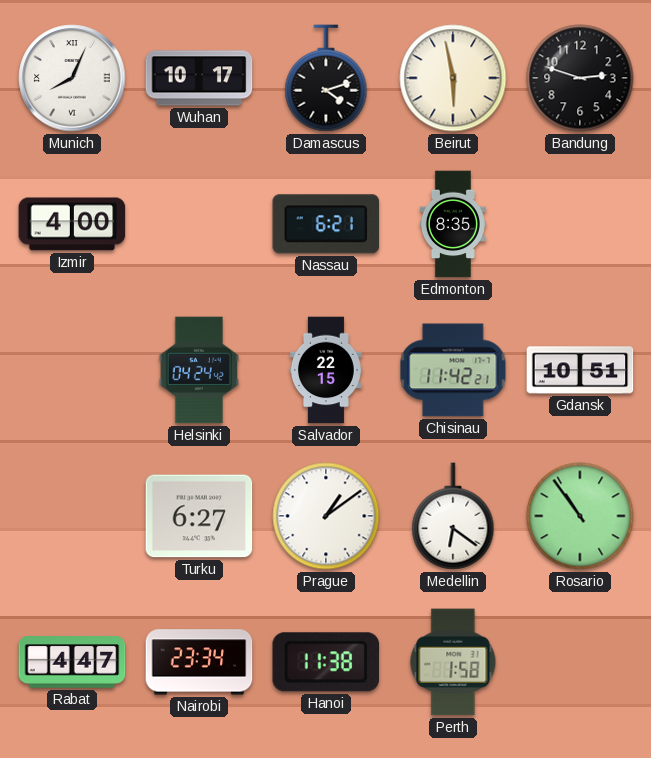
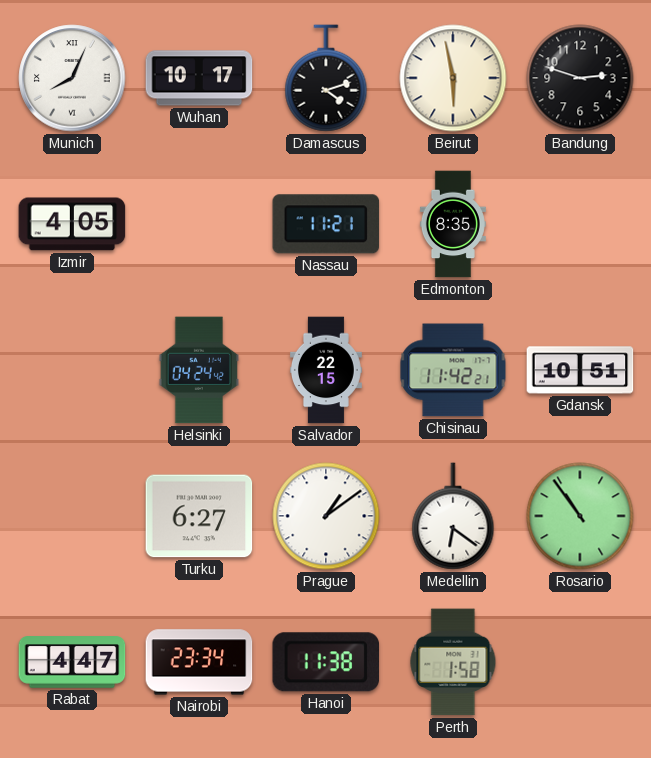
Izmir: 4:00 -> 4:05 (72, 224)
Nassau: 6:21 -> 11:21 (326, 224)
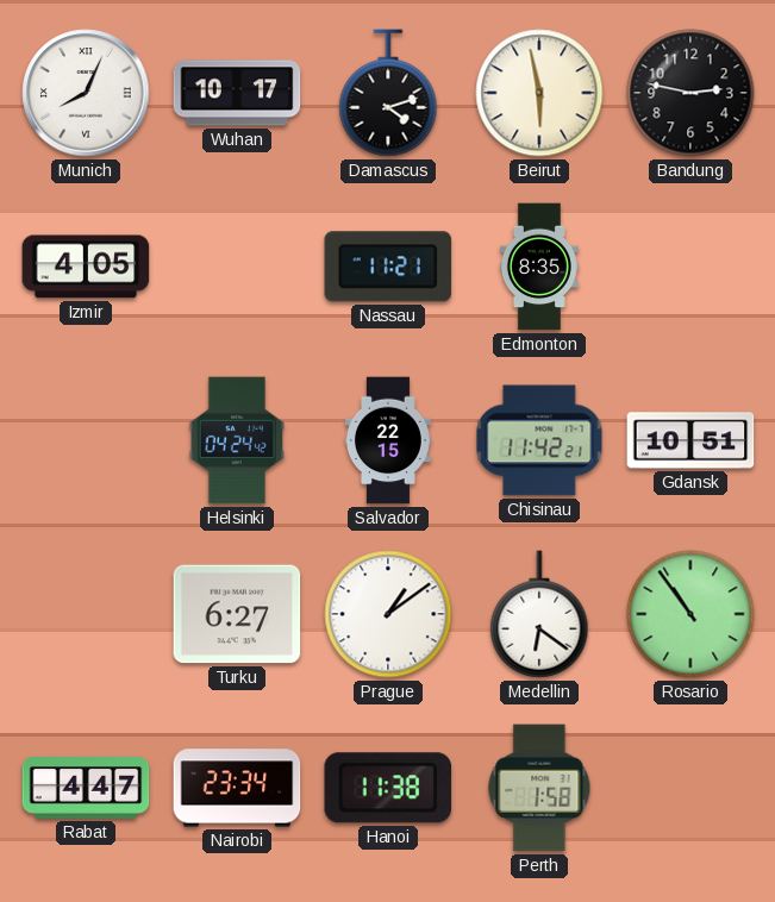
Bandung: 2:48 -> 2:47 (690, 93)
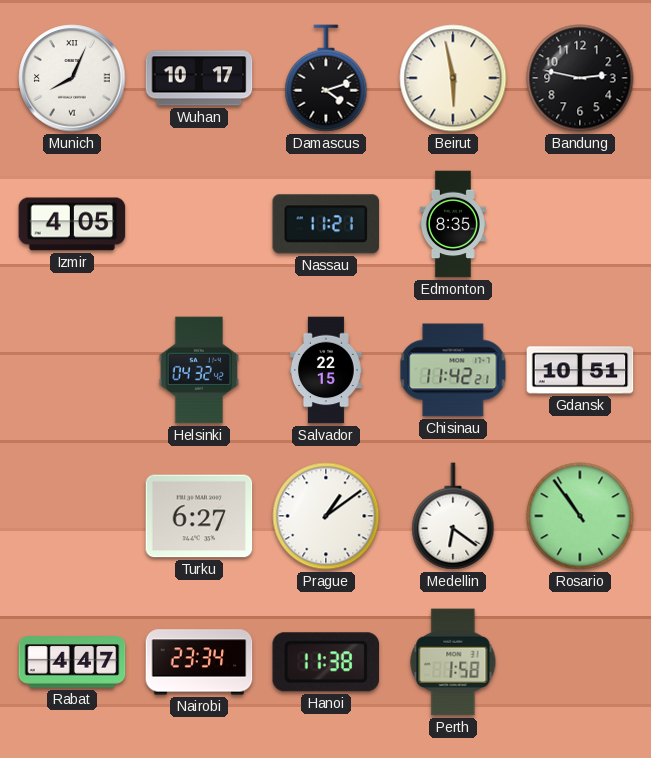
Helsinki: 04:24 -> 04:32 (198, 370)
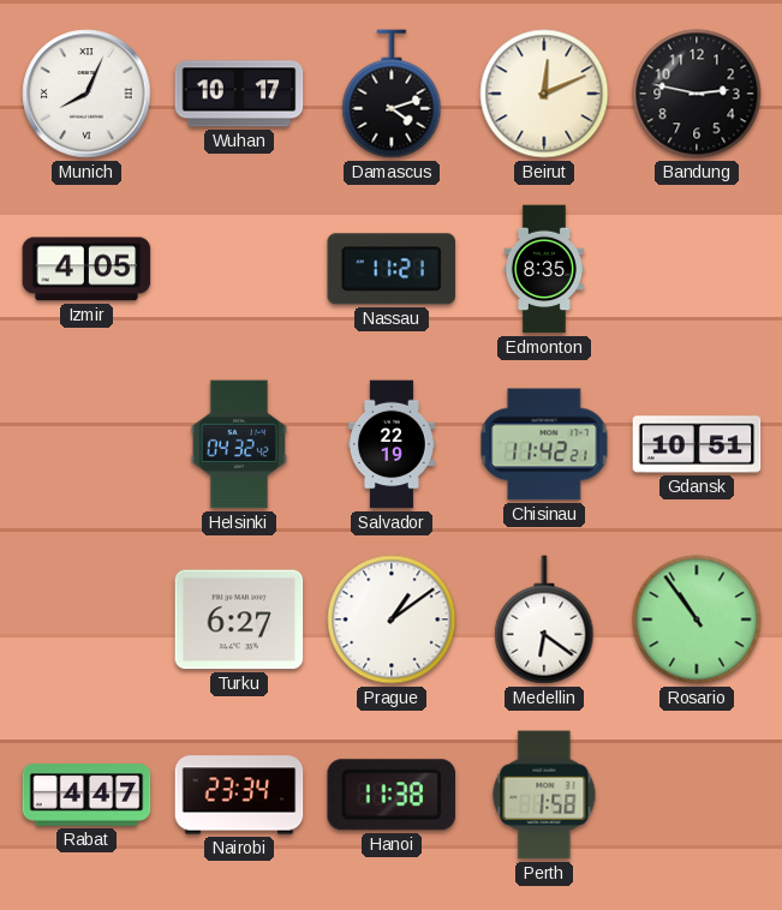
Beirut: 5:58 -> 12:11 (544, 94)
Salvador: 22:15 -> 22:19 (392, 444)
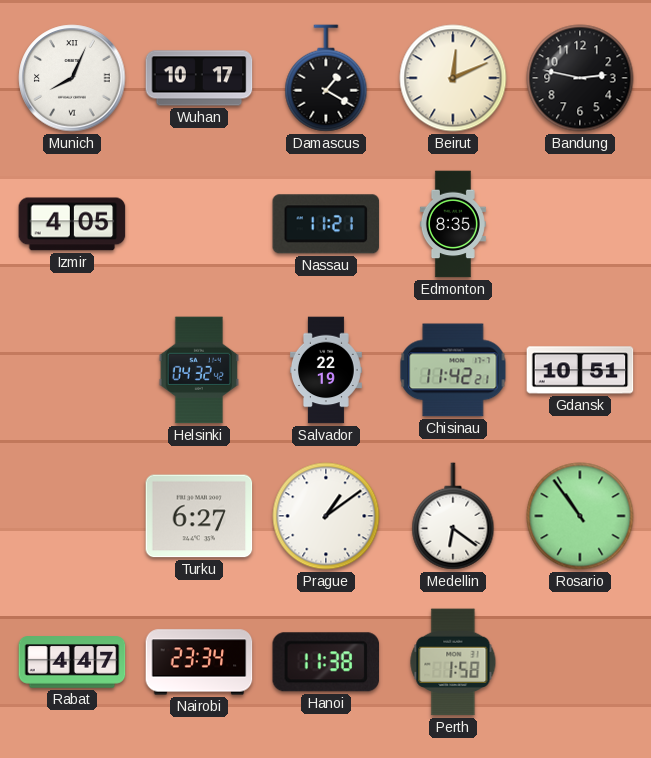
Damascus: 4:12 -> 1:20 (326, 78)
